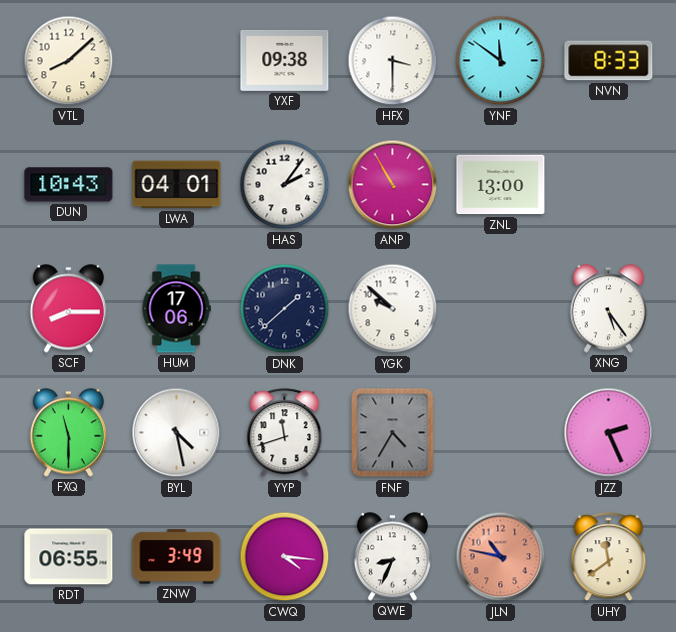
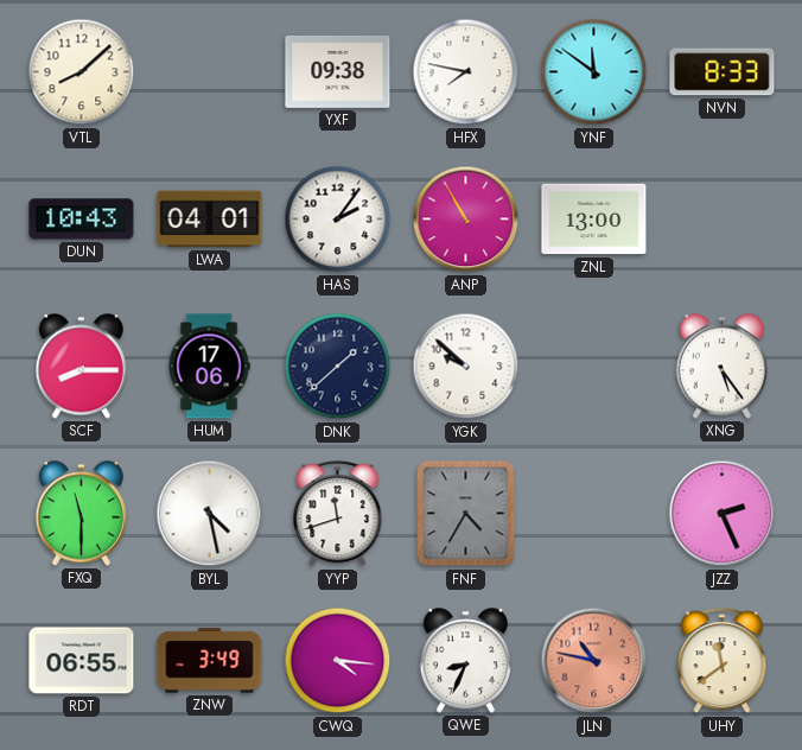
HFX: 3:30 -> 7:47 (466, 72)
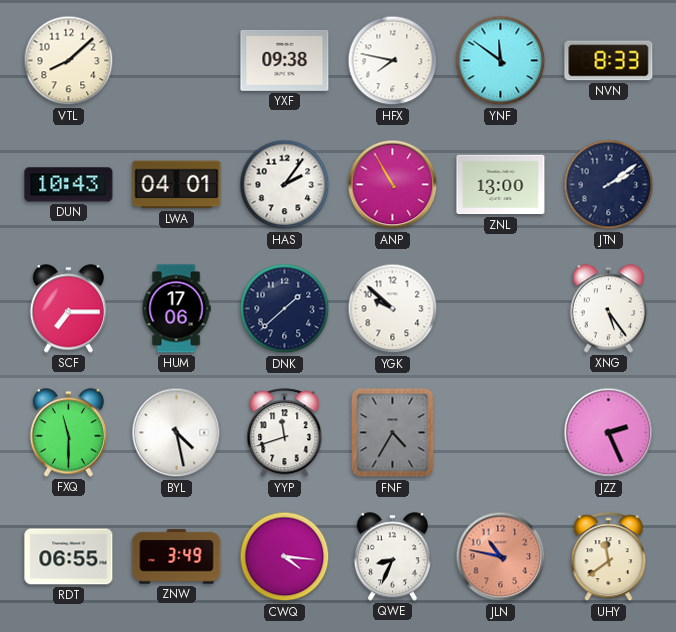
JTN: none -> 2:09 (609, 185)
SCF: 8:15 -> 7:15 (68, 309)
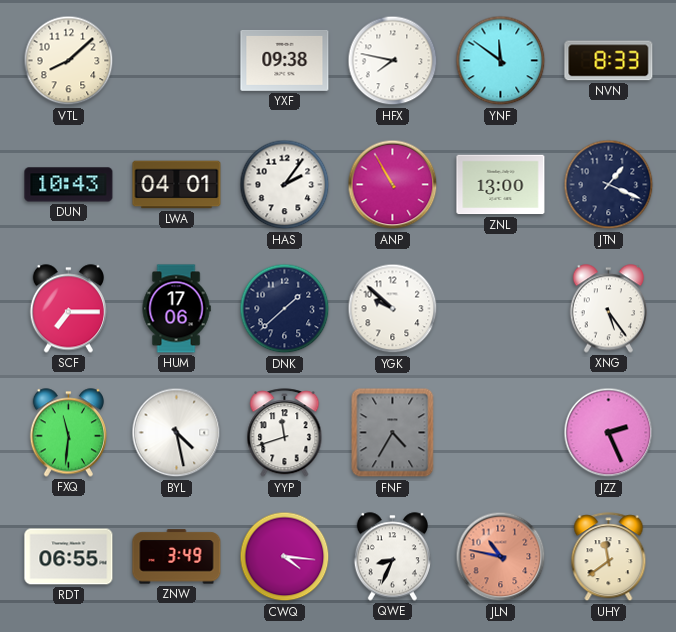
JTN: 2:09 -> 1:19 (609, 185)
FXQ: 11:30 -> 11:31 (68, 433)
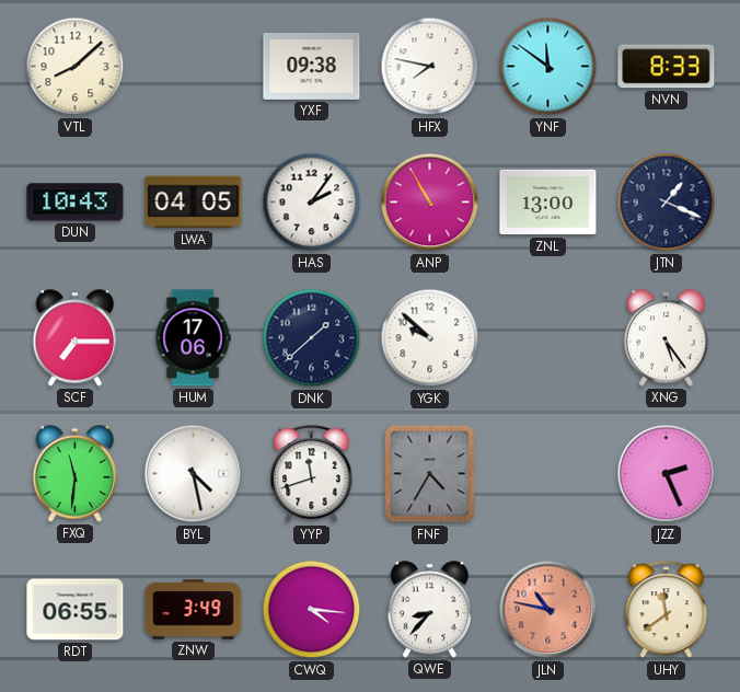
LWA: 04:01 -> 04:05 (194, 203)
QWE: 8:34 -> 8:37 (429, 610)
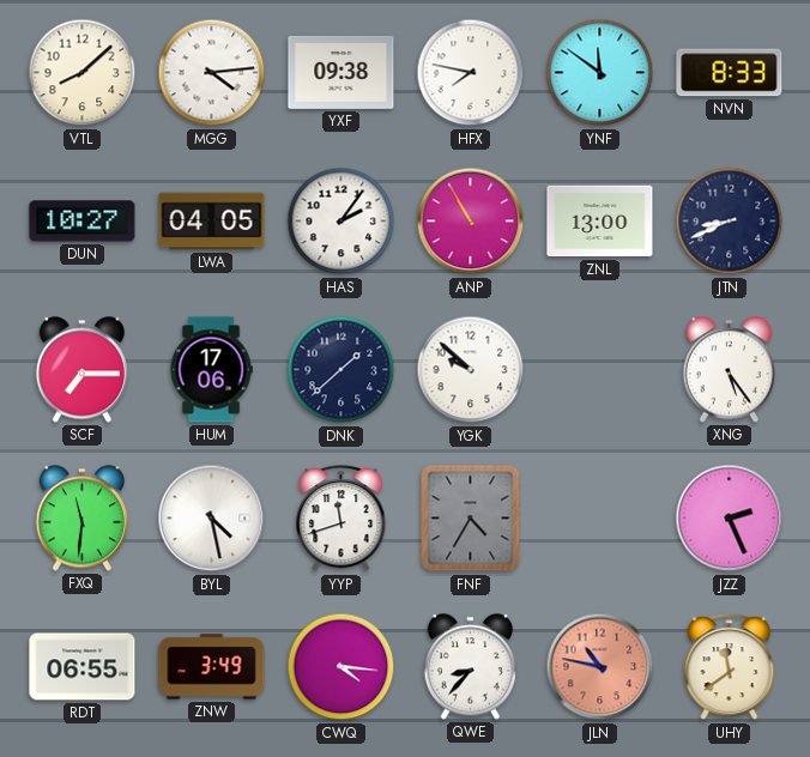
MGG: none -> 4:14 (212, 73)
DUN: 10:43 -> 10:27 (83, 222)
JTN: 1:19 -> 8:41 (730, 222)
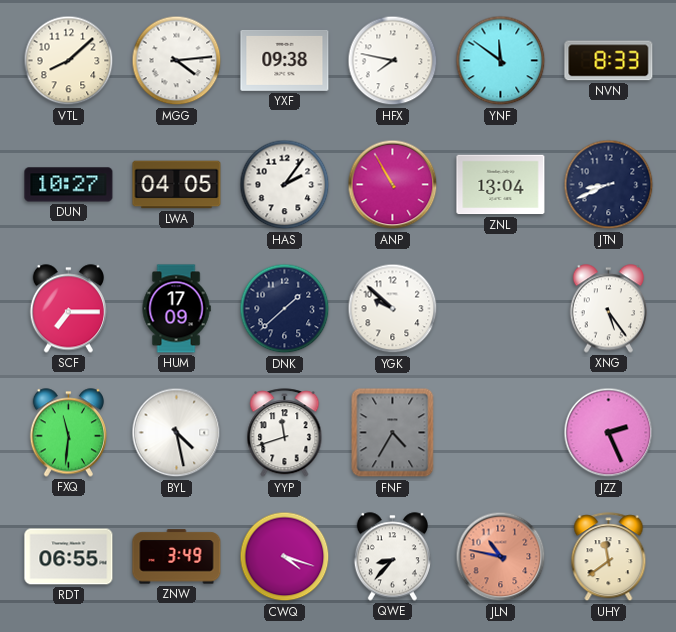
ZNL: 13:00 -> 13:04 (501, 185)
HUM: 17:06 -> 17:09 (176, 309)
CWQ: 4:16 -> 4:18 (285, 557)
